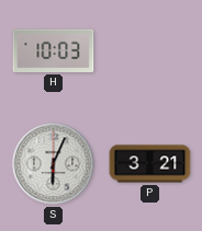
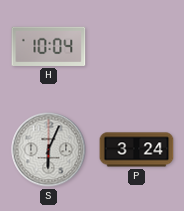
H: 10:03 -> 10:04 (49, 46)
P: 3:21 -> 3:24 (137, 150)
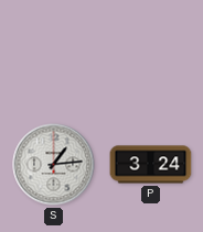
H: 10:04 -> none (49, 46)
S: 6:04 -> 1:14 (54, 165)
